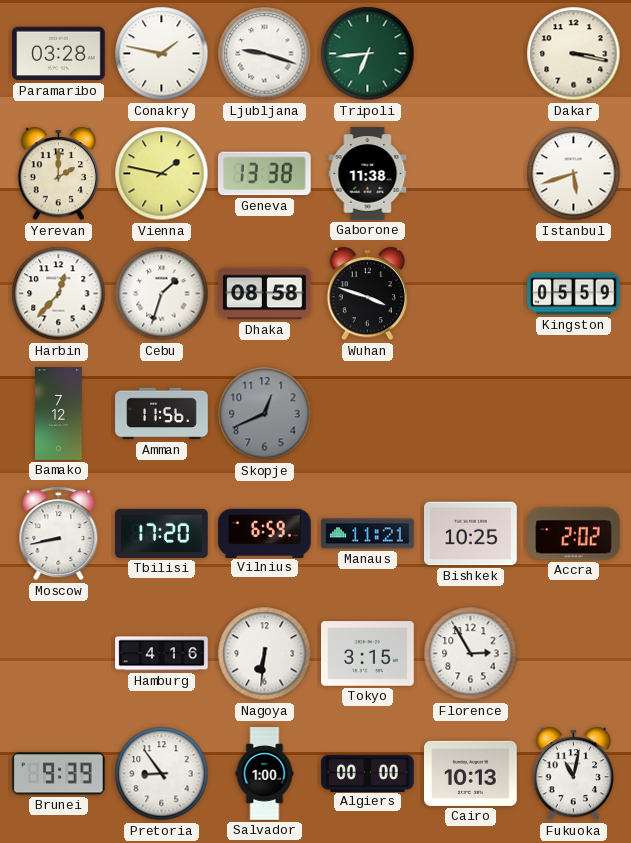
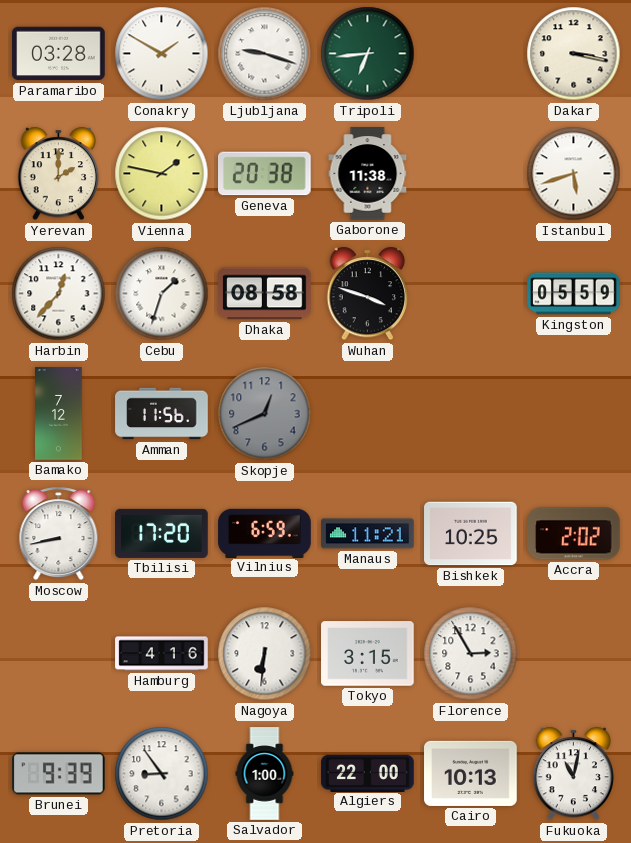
Conakry: 1:47 -> 1:50 (162, 54)
Geneva: 13:38 -> 20:38 (265, 174)
Algiers: 00:00 -> 22:00 (368, 773)
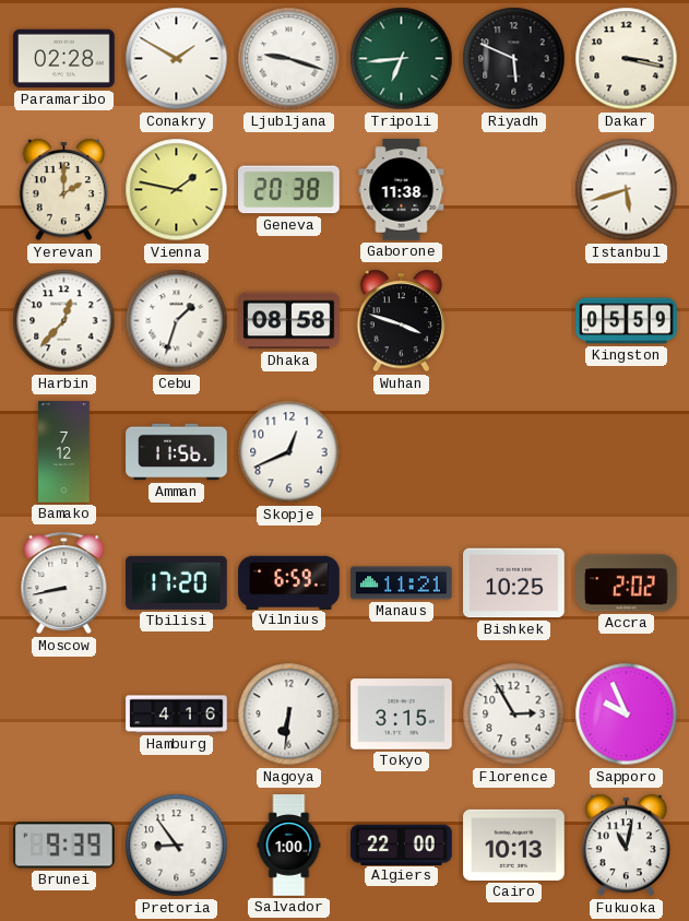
Paramaribo: 03:28 -> 02:28 (64, 59)
Riyadh: none -> 5:49 (514, 59)
Skopje dial: grey -> white (289, 452)
Sapporo: none -> 9:56 (627, 715)
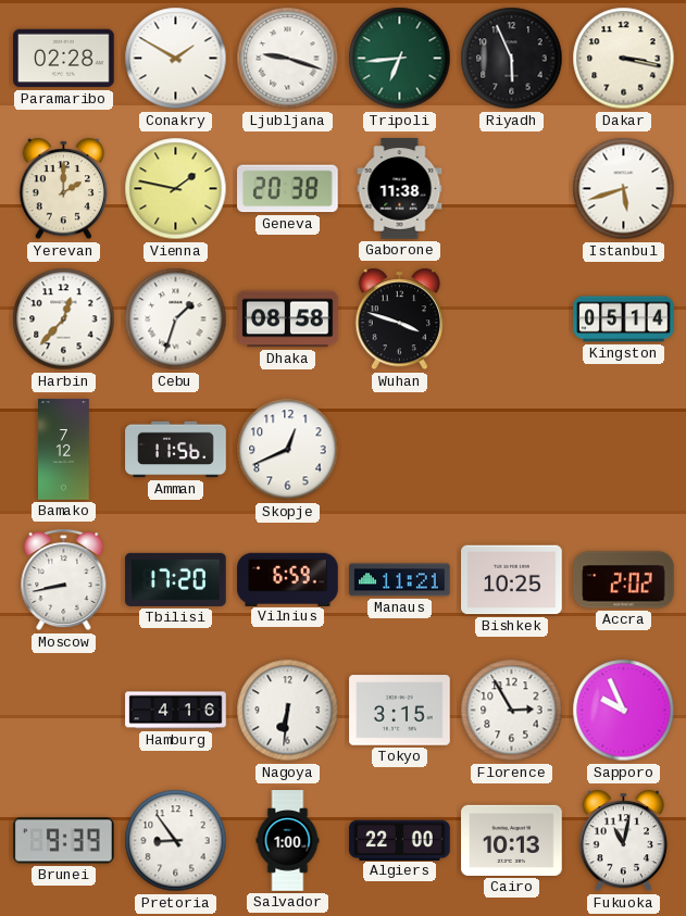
Riyadh: 5:49 -> 5:56 (512, 59)
Kingston: 05:59 -> 05:14 (624, 319)
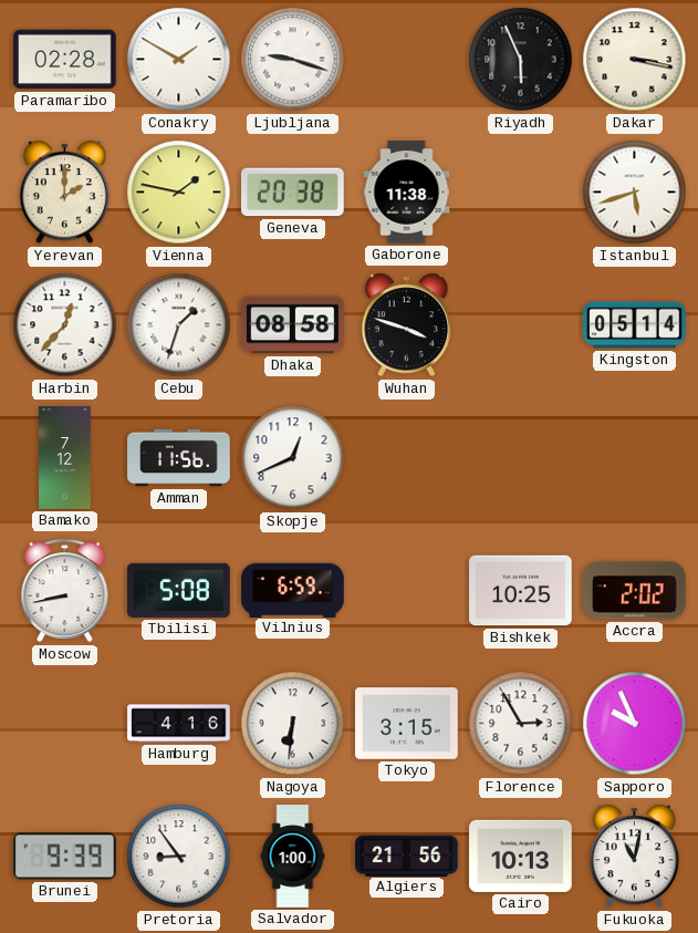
Tripoli: 6:44 -> none (400, 59)
Tbilisi: 17:20 -> 5:08 (179, 590)
Manaus: 11:21 -> none (400, 580)
Algiers: 22:00 -> 21:56 (407, 856)
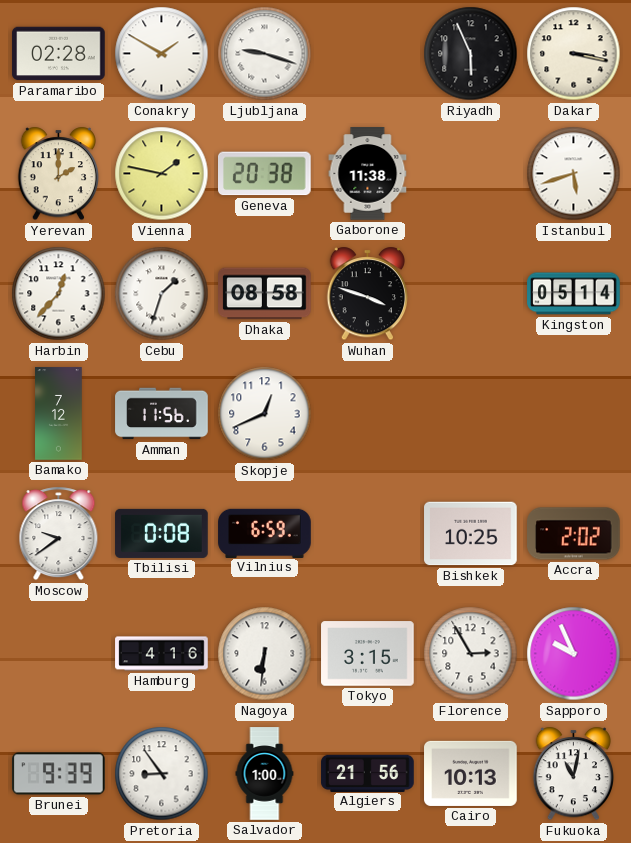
Moscow: 8:43 -> 9:39 (59, 534)
Tbilisi: 5:08 -> 0:08 (162, 533)
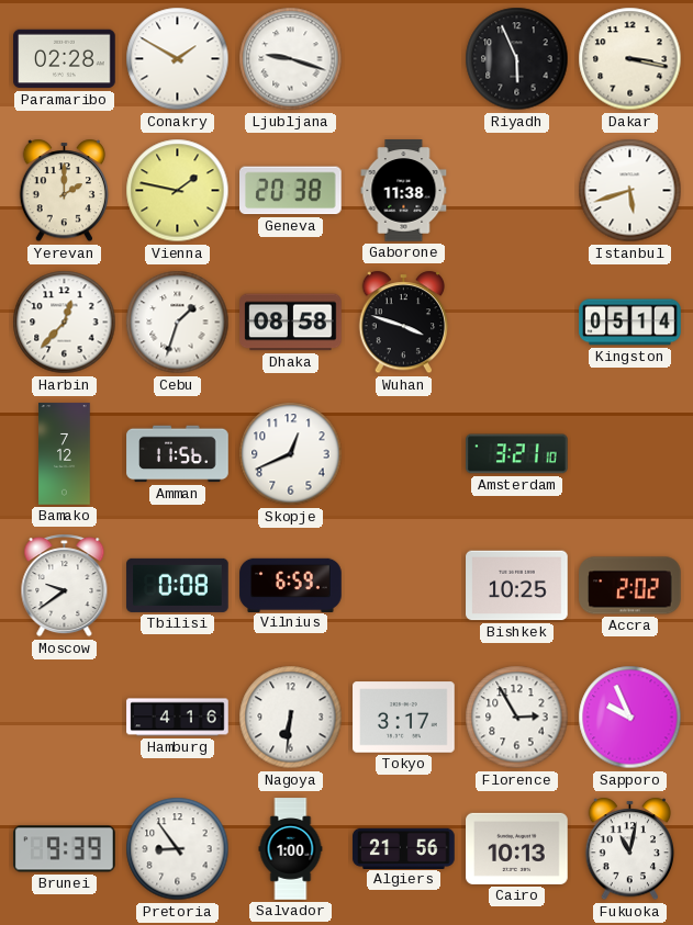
Amsterdam: none -> 3:21 (517, 454)
Tokyo: 3:15 -> 3:17 (404, 718)
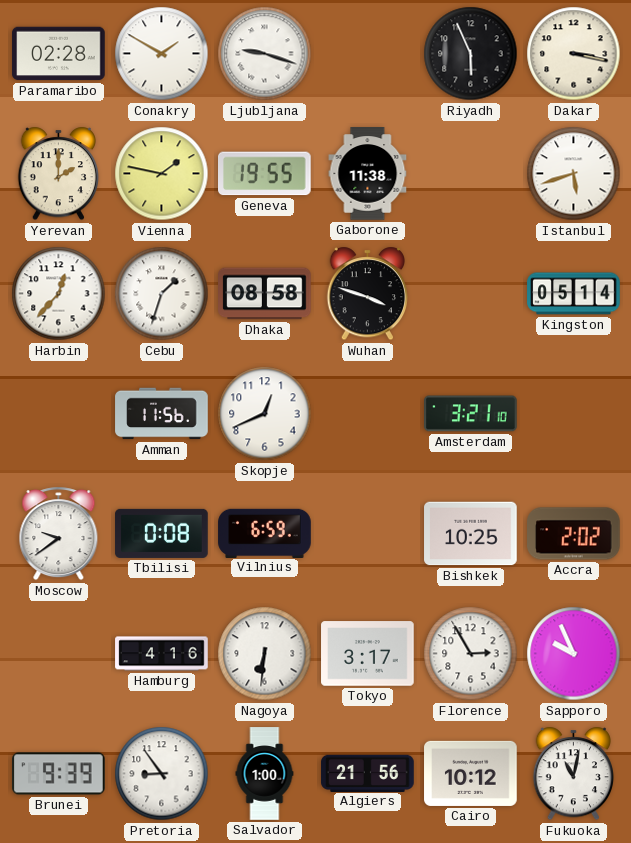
Geneva: 20:38 -> 19:55 (265, 174)
Bamako: 7:12 -> none (65, 454)
Cairo: 10:13 -> 10:12 (471, 773)
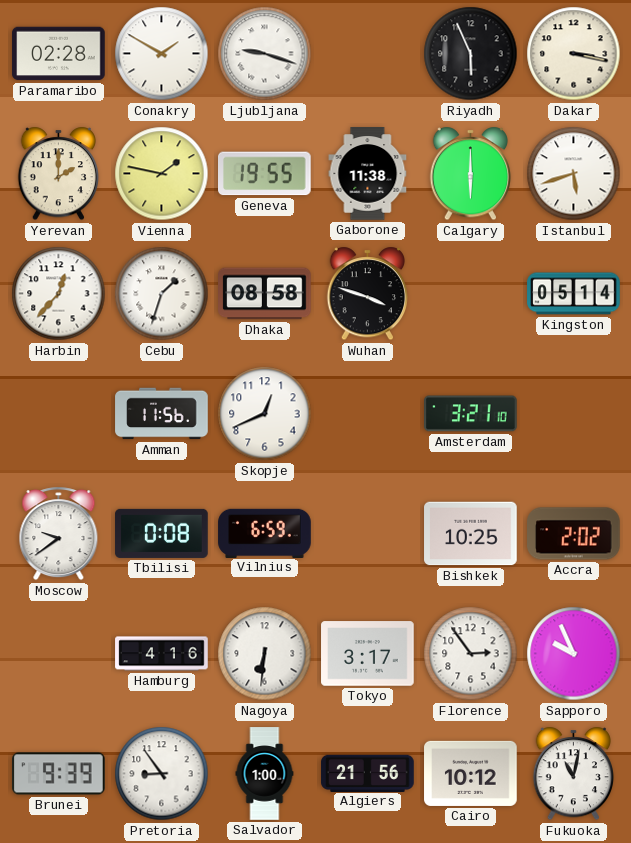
Calgary: none -> 6:00 (471, 174)
Florence: 2:55 -> 2:54 (471, 654)
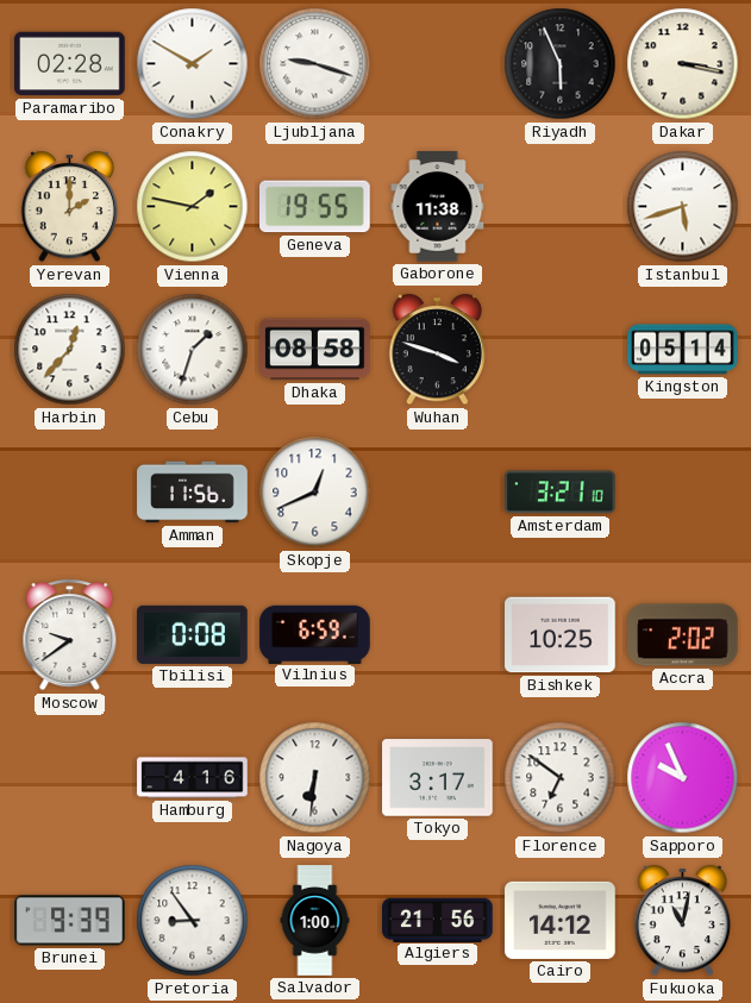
Calgary: 6:00 -> none (471, 174)
Florence: 2:54 -> 6:51 (561, 778)
Cairo: 10:12 -> 14:12 (561, 920)
